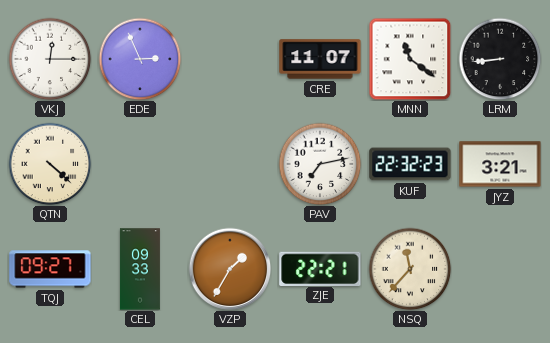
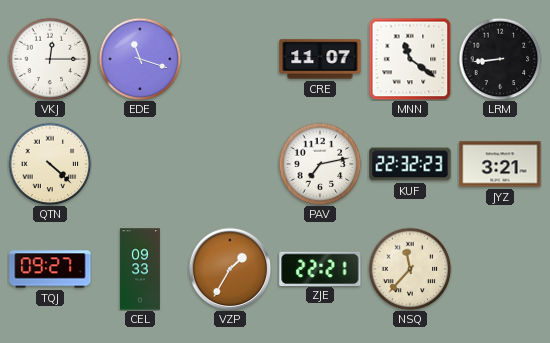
EDE: 2:56 -> 11:18 (140, 59)
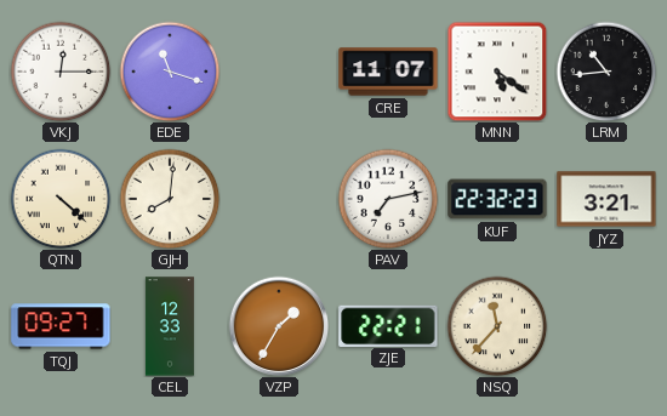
MNN: 11:21 -> 5:21 (497, 72)
LRM: 8:44 -> 10:44 (606, 72)
GJH: none -> 8:01 (170, 199)
CEL: 09:33 -> 12:33 (170, 326)
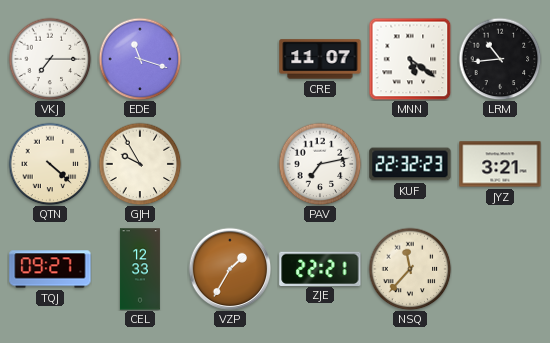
VKJ: 12:15 -> 7:15 (50, 59)
GJH: 8:01 -> 9:55 (140, 164)
